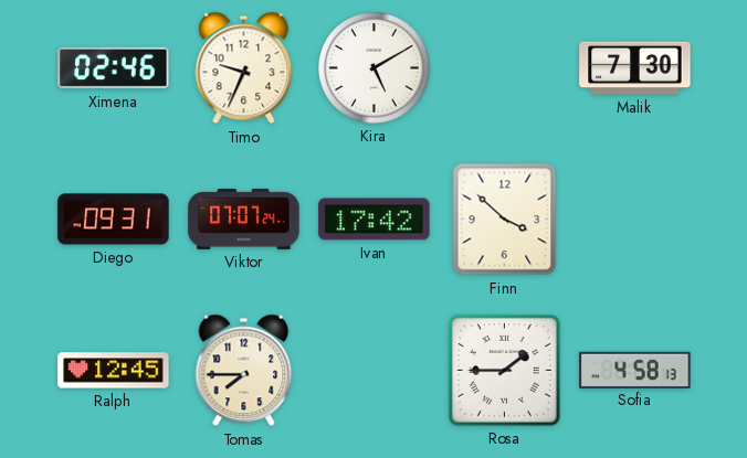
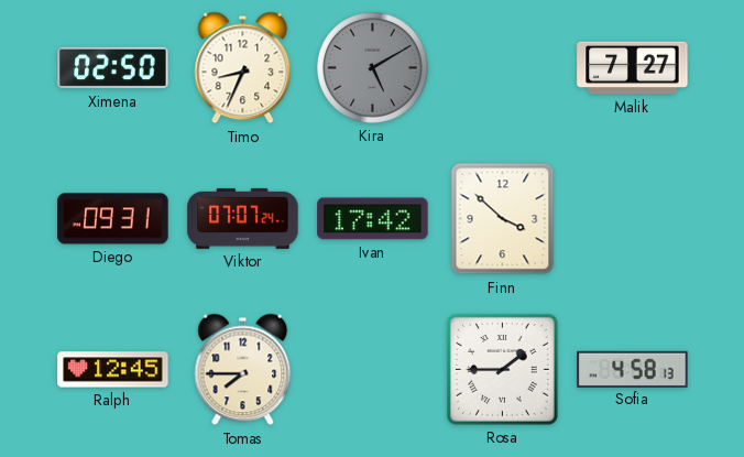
Ximena: 02:46 -> 02:50 (113, 68)
Timo: 9:34 -> 8:34 (243, 68)
Kira dial: white -> grey (373, 68)
Malik: 7:30 -> 7:27 (633, 68)
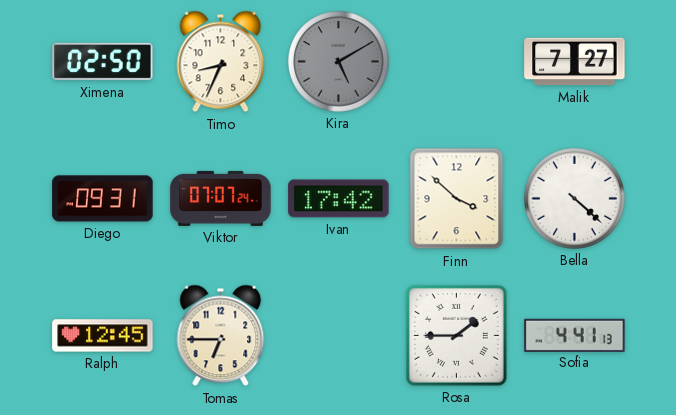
Bella: none -> 4:22 (575, 199)
Tomas: 7:45 -> 6:45 (221, 336)
Sofia: 4:58 -> 4:41 (575, 335)
